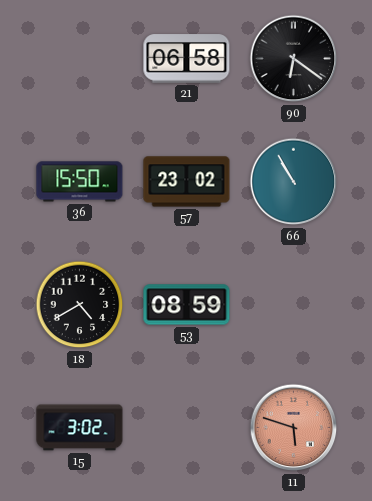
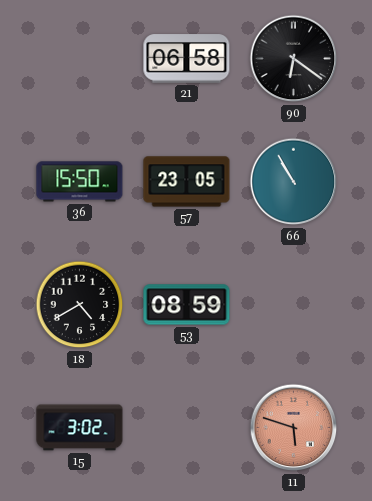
57: 23:02 -> 23:05 (187, 182)
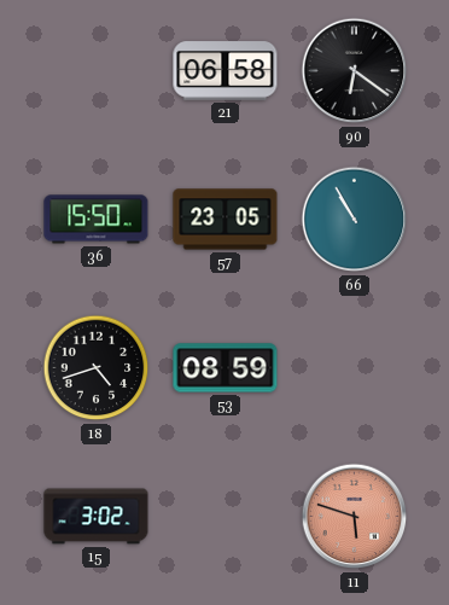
18: 4:40 -> 4:42 (97, 368)
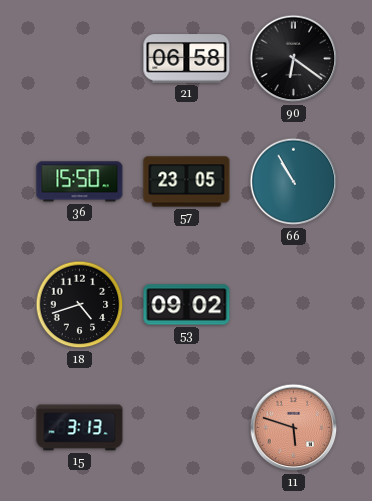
53: 08:59 -> 09:02 (187, 305)
15: 3:02 -> 3:13 (80, 428)
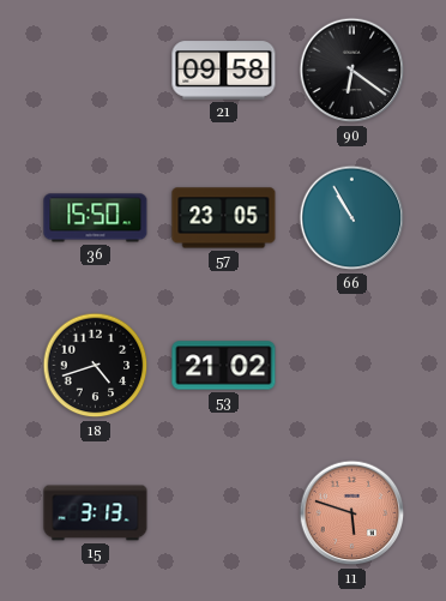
21: 06:58 -> 09:58 (224, 71)
53: 09:02 -> 21:02 (224, 366)
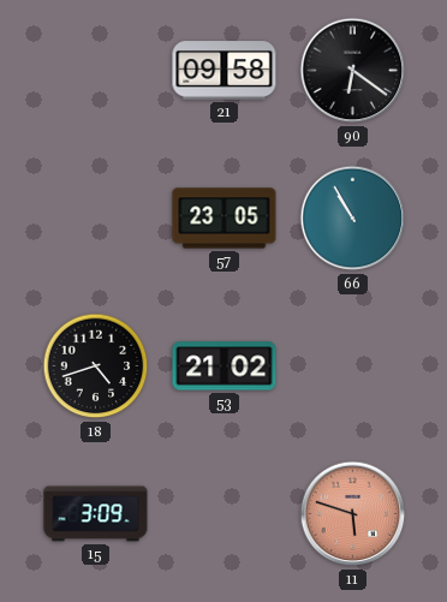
36: 15:50 -> none (96, 218)
15: 3:13 -> 3:09 (96, 514)
